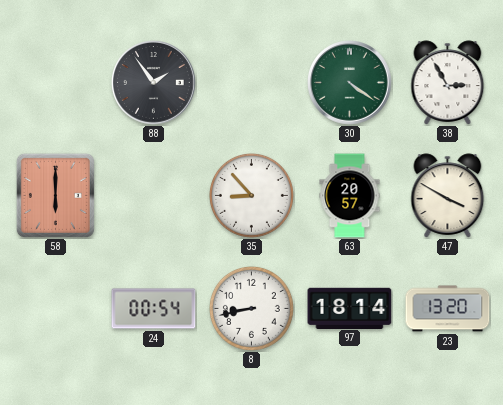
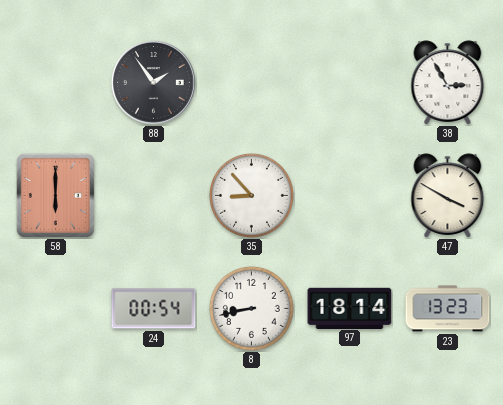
30: 4:21 -> none (350, 83)
63: 20:57 -> none (350, 196)
23: 13:20 -> 13:23 (448, 309)
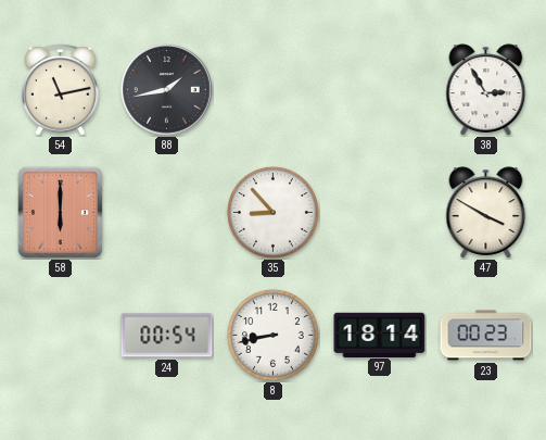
54: none -> 11:13 (61, 89)
88: 1:54 -> 1:43 (167, 90)
23: 13:23 -> 00:23 (486, 336)
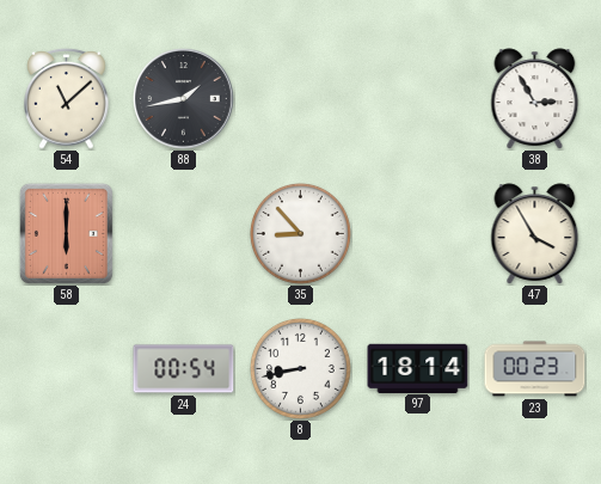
54: 11:13 -> 11:08 (67, 98)
47: 3:50 -> 3:55 (535, 234)
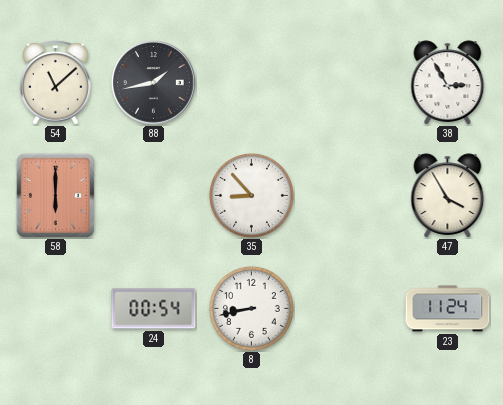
97: 18:14 -> none (418, 368)
23: 00:23 -> 11:24 (448, 309)
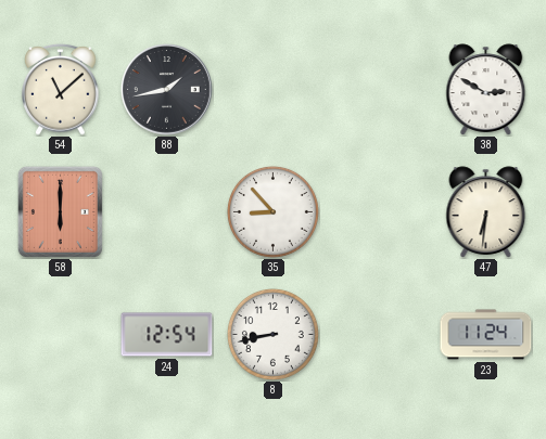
38: 2:55 -> 2:50 (486, 90)
47: 3:55 -> 6:31 (486, 212)
24: 00:54 -> 12:54 (167, 335)
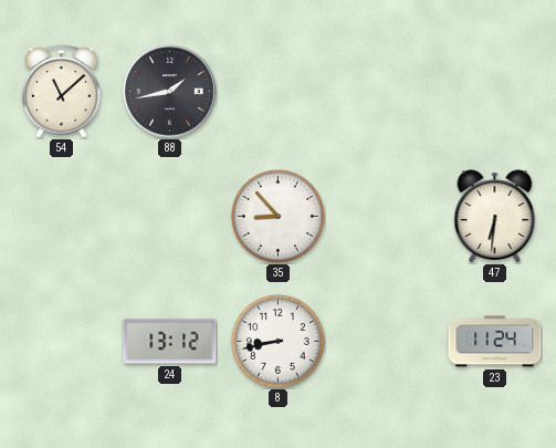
38: 2:50 -> none (486, 90)
58: 6:00 -> none (60, 211)
24: 12:54 -> 13:12 (170, 342)
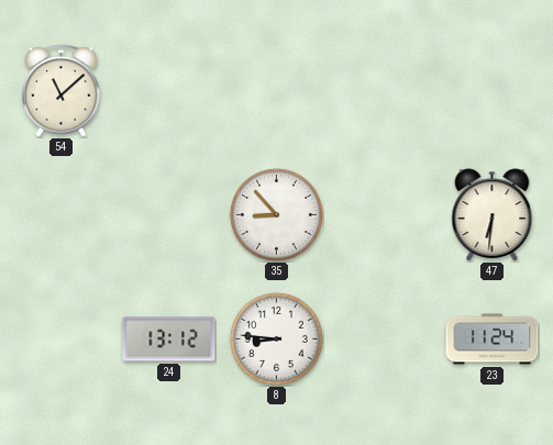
88: 1:43 -> none (170, 92)
8: 8:43 -> 8:46 (276, 338)
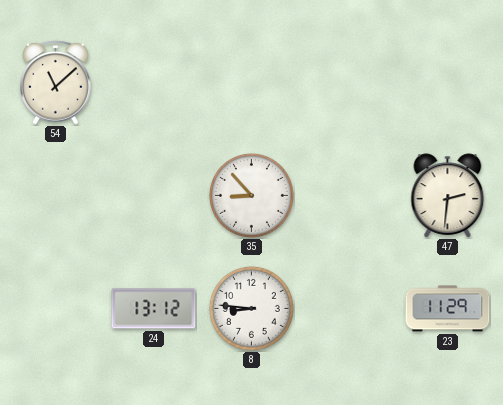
47: 6:31 -> 2:31 (448, 196)
23: 11:24 -> 11:29 (448, 309)
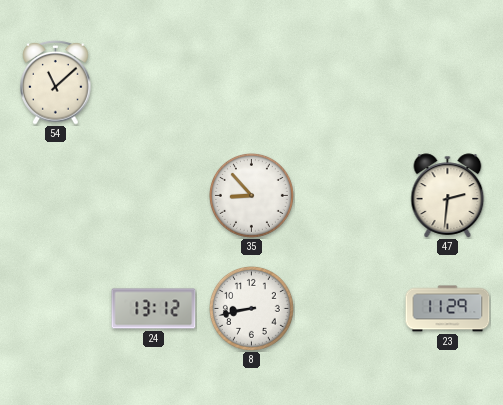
8: 8:46 -> 8:43 (251, 308)
